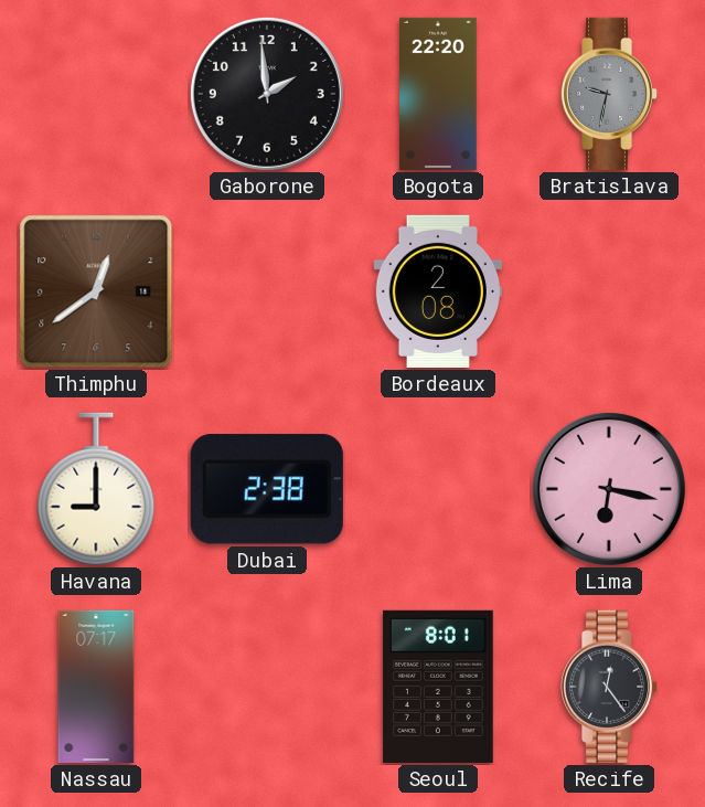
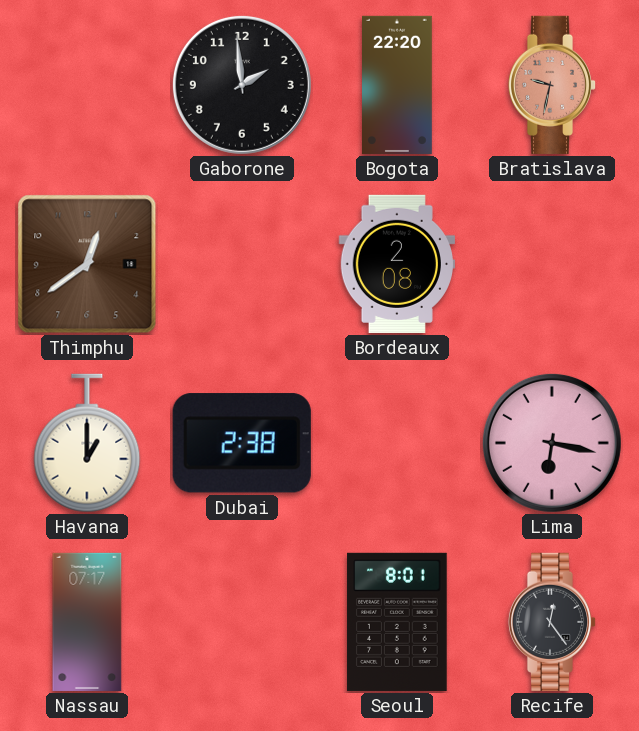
Bratislava dial: grey -> salmon (552, 85)
Havana: 9:00 -> 1:00 (87, 443)
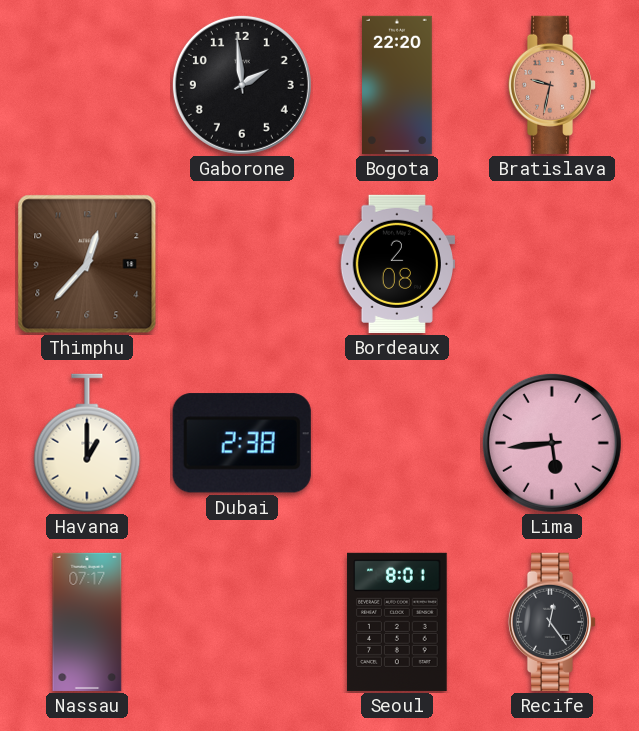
Thimphu: 12:39 -> 12:37 (87, 264)
Lima: 6:17 -> 5:44 (552, 443)
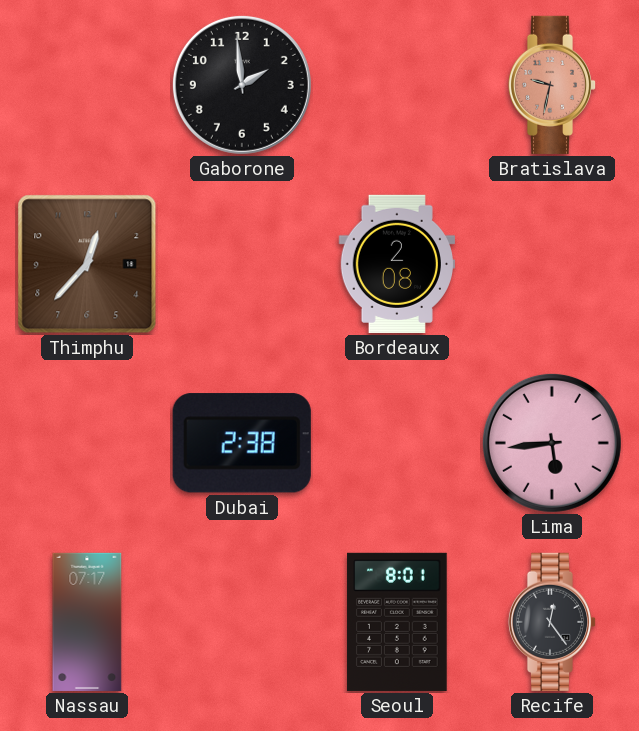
Bogota: 22:20 -> none (398, 85)
Havana: 1:00 -> none (87, 443)
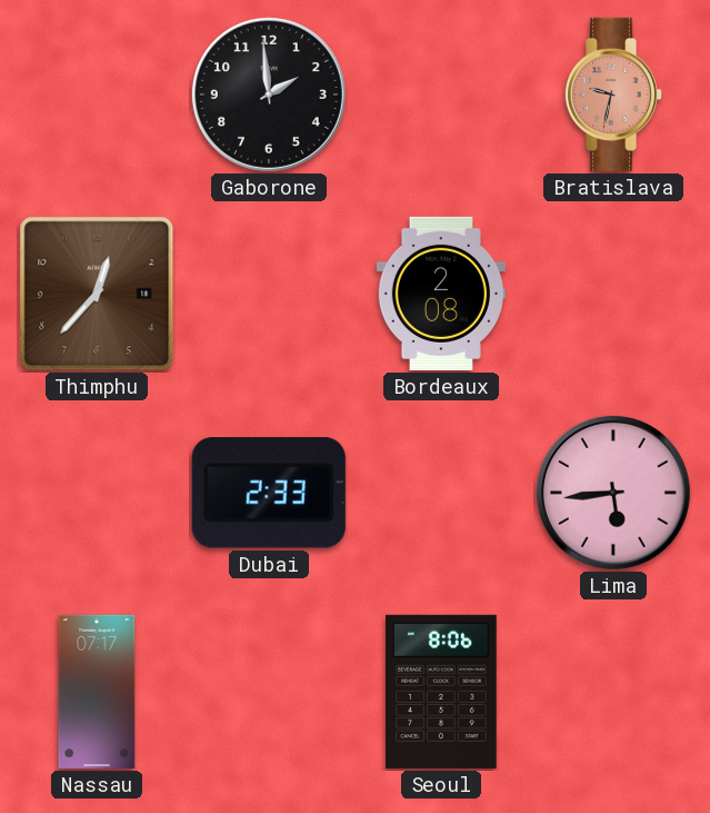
Dubai: 2:38 -> 2:33 (269, 493)
Seoul: 8:01 -> 8:06 (441, 692)
Recife: 12:24 -> none (552, 622)
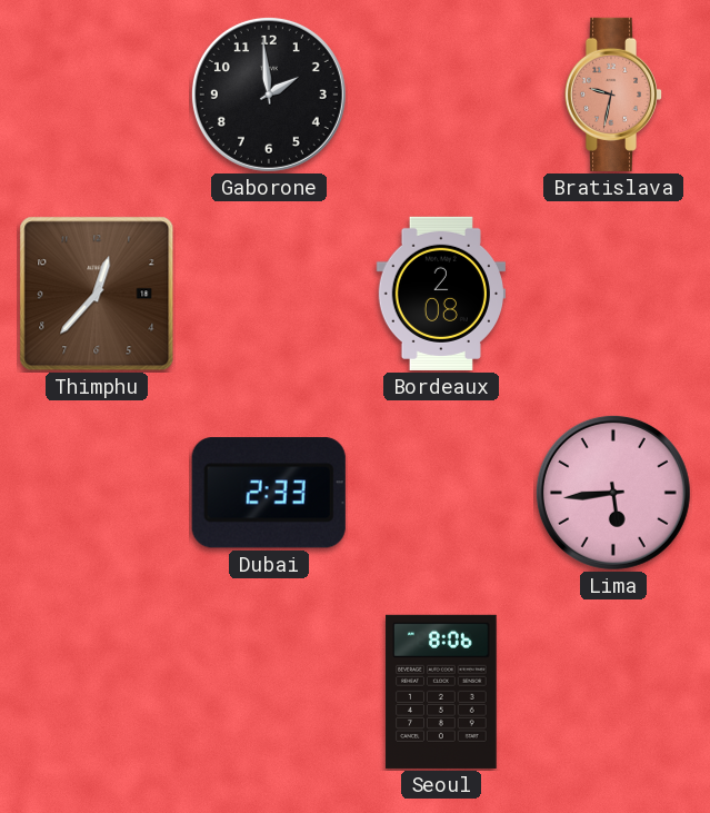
Nassau: 07:17 -> none (97, 692)
